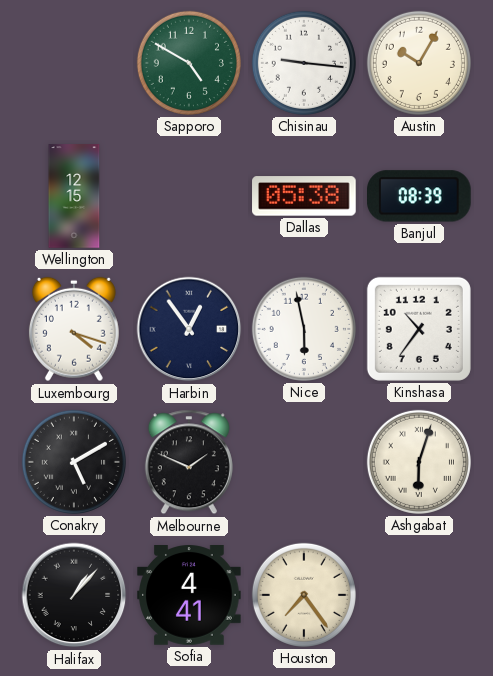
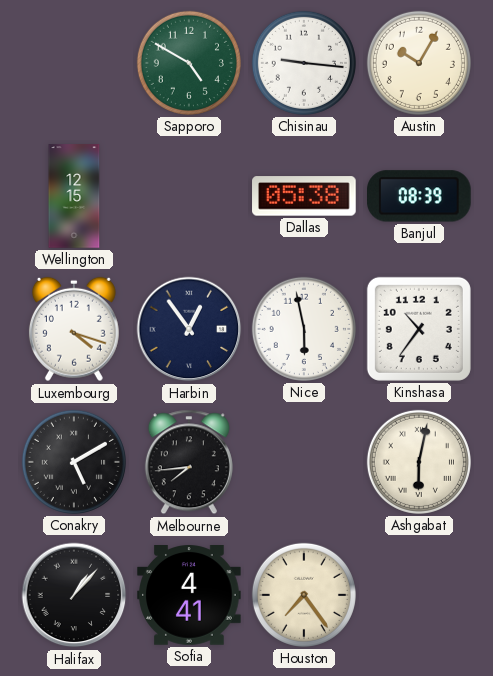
Melbourne: 1:49 -> 7:44 (189, 462)
Ashgabat: 6:03 -> 6:02 (419, 462)
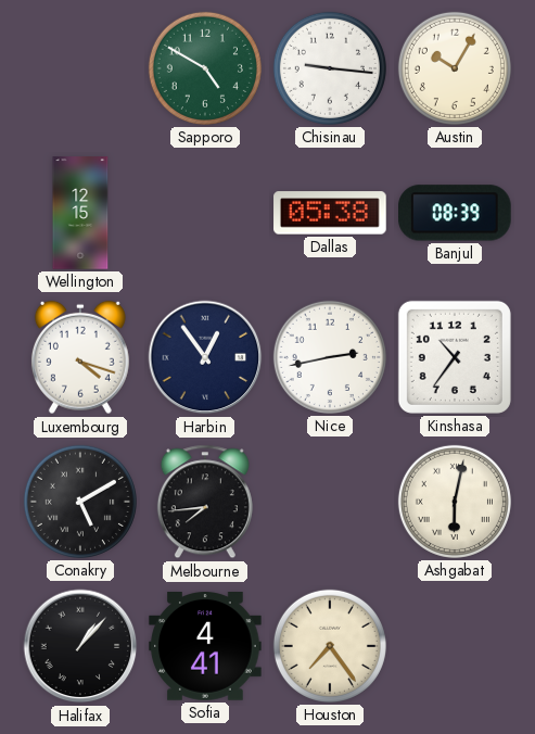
Nice: 5:58 -> 2:43 (330, 357)
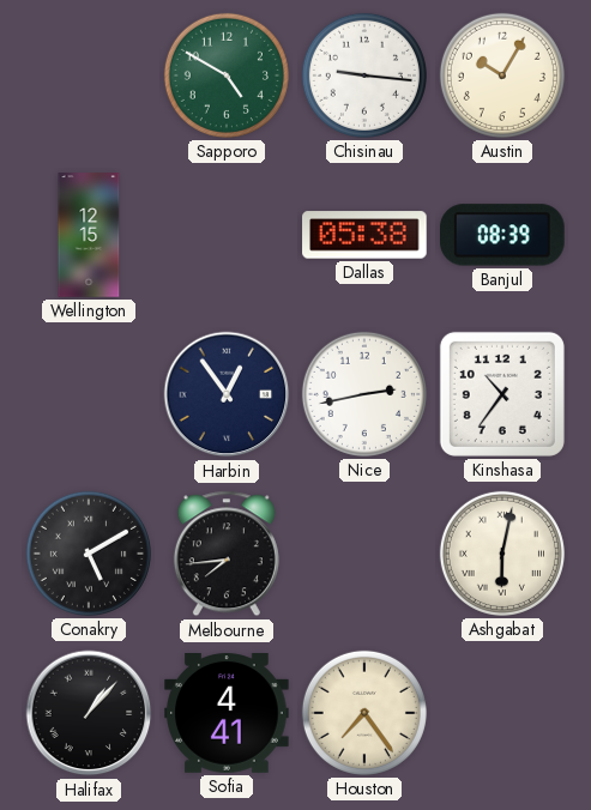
Luxembourg: 4:18 -> none (80, 357)
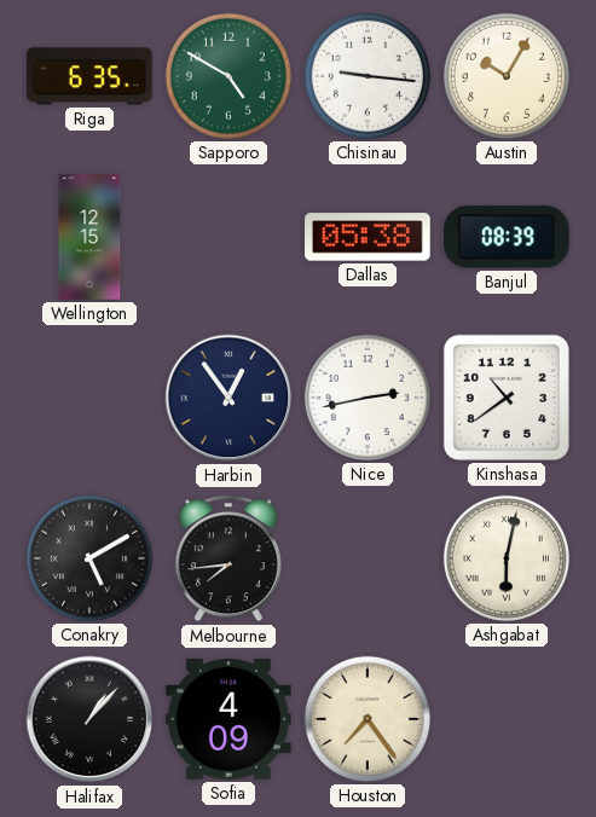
Riga: none -> 6:35 (89, 76)
Kinshasa: 10:36 -> 10:39 (507, 398)
Sofia: 4:41 -> 4:09 (228, 720)
